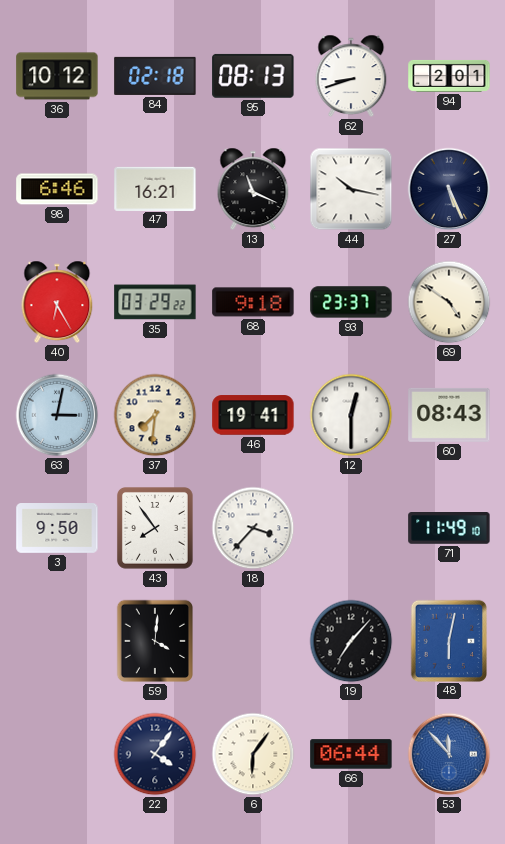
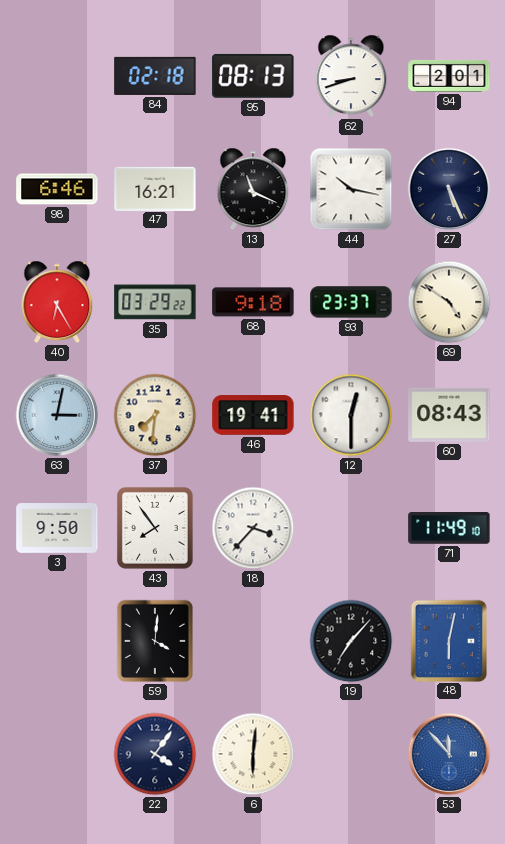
36: 10:12 -> none (57, 76)
6: 6:06 -> 6:01 (253, 754)
66: 06:44 -> none (351, 754)
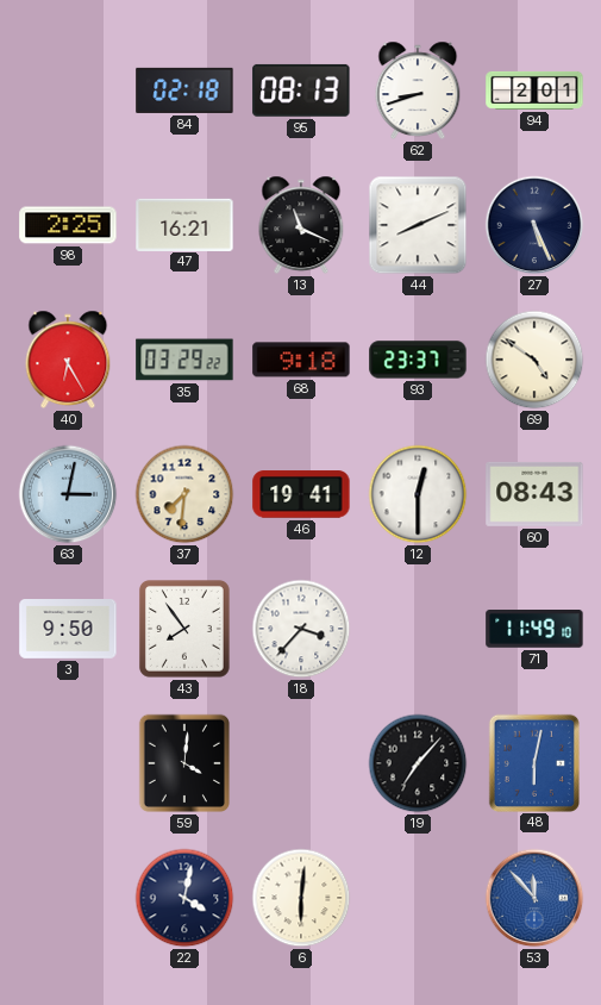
98: 6:46 -> 2:25 (68, 225)
44: 10:17 -> 8:11 (418, 225)
22: 4:06 -> 4:02 (184, 898)
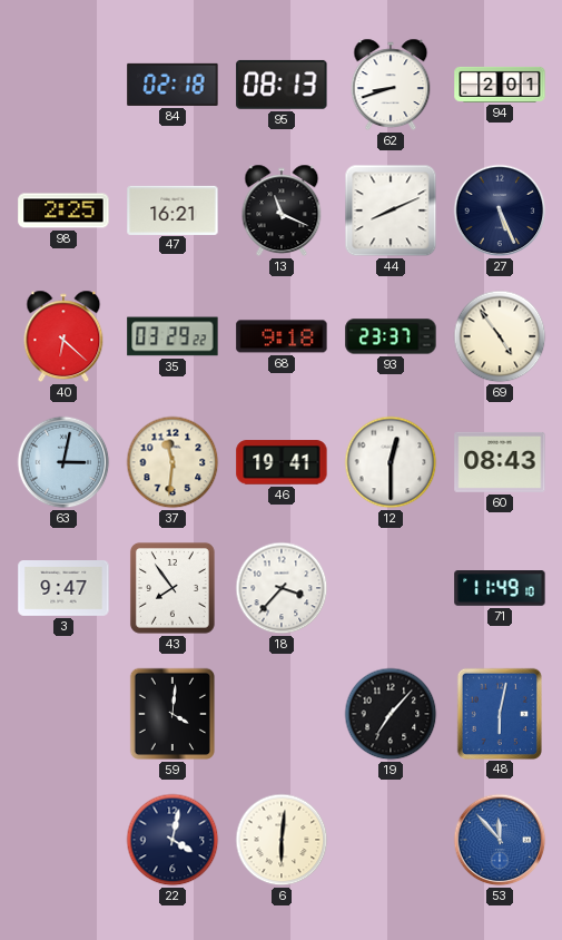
40: 6:25 -> 6:22 (63, 336)
69: 4:51 -> 4:54 (500, 336)
37: 7:31 -> 11:31 (172, 462)
3: 9:50 -> 9:47 (63, 589)
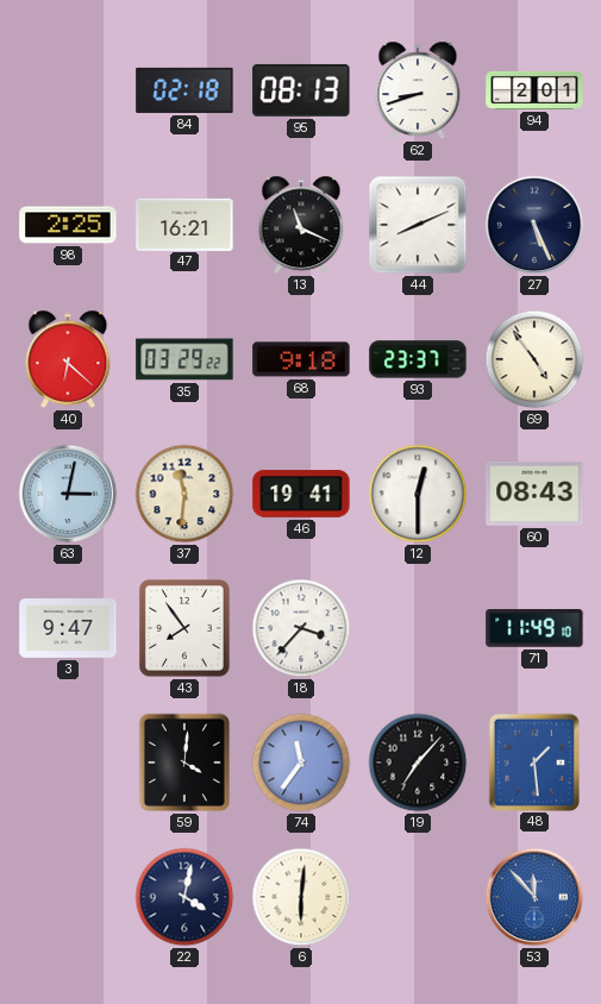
74: none -> 11:36 (301, 763)
48: 6:02 -> 1:29 (533, 761)
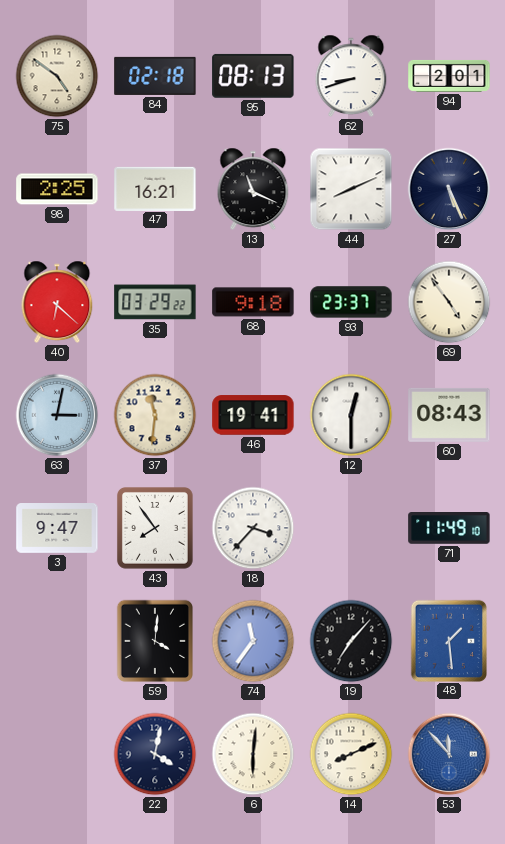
75: none -> 4:51 (57, 76)
14: none -> 8:11 (351, 754)
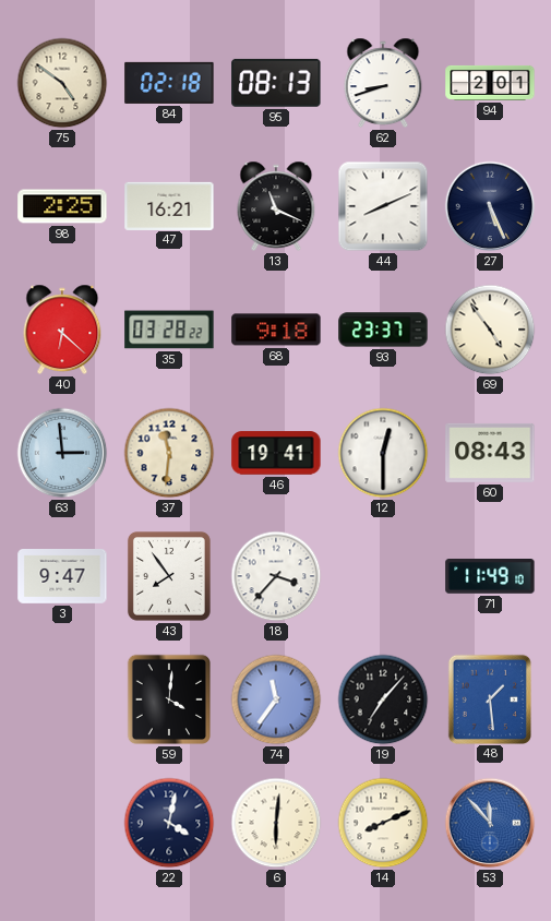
35: 03:29 -> 03:28 (169, 330)
63: 3:02 -> 2:59 (62, 453)
